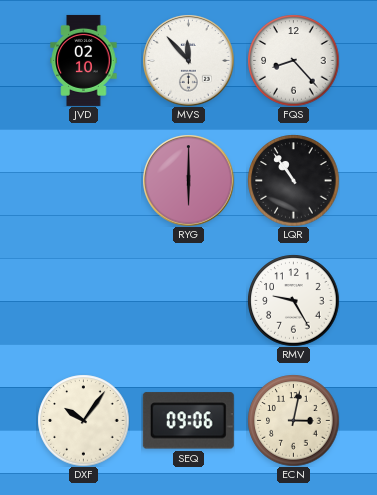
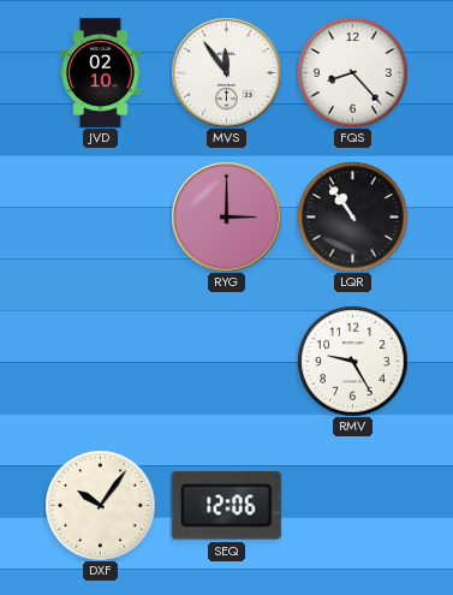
MVS: 11:53 -> 11:54 (226, 72)
RYG: 6:00 -> 3:00 (226, 216)
SEQ: 09:06 -> 12:06 (226, 506)
ECN: 3:02 -> none (293, 420)
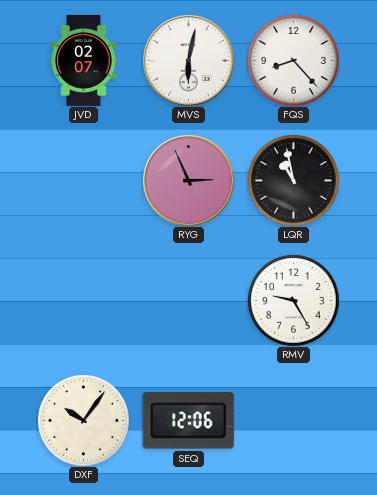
JVD: 02:10 -> 02:07 (84, 60)
MVS: 11:54 -> 6:02 (188, 60)
RYG: 3:00 -> 2:56 (188, 180)
LQR: 10:54 -> 10:58 (293, 180)
